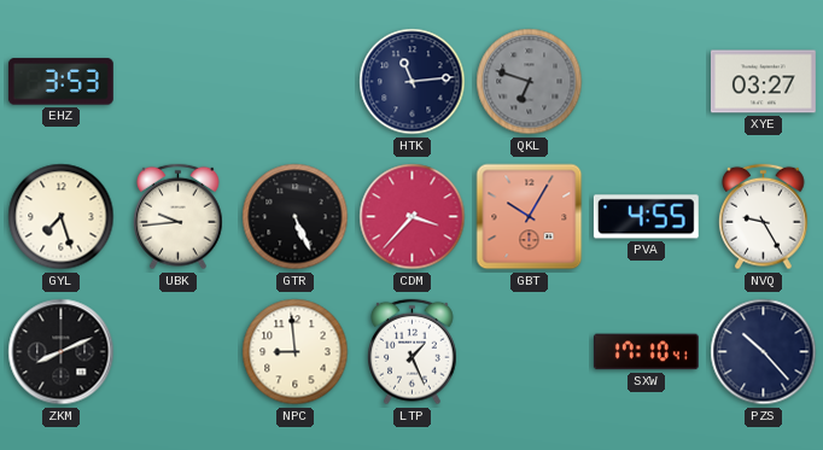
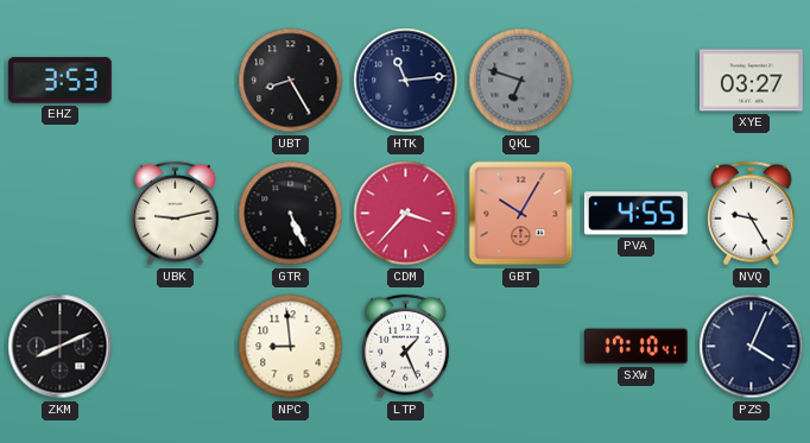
UBT: none -> 8:25 (291, 81)
GYL: 7:27 -> none (62, 217)
UBK: 9:44 -> 9:13 (176, 214)
PZS: 10:23 -> 4:04 (752, 347)
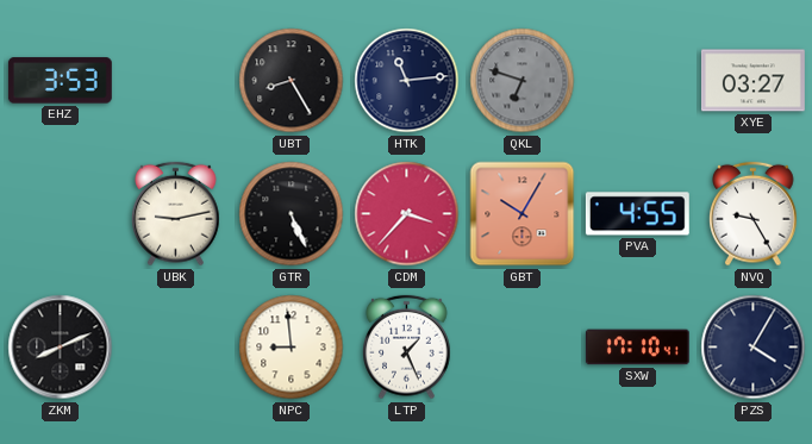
PZS: 4:04 -> 4:05 (754, 348)
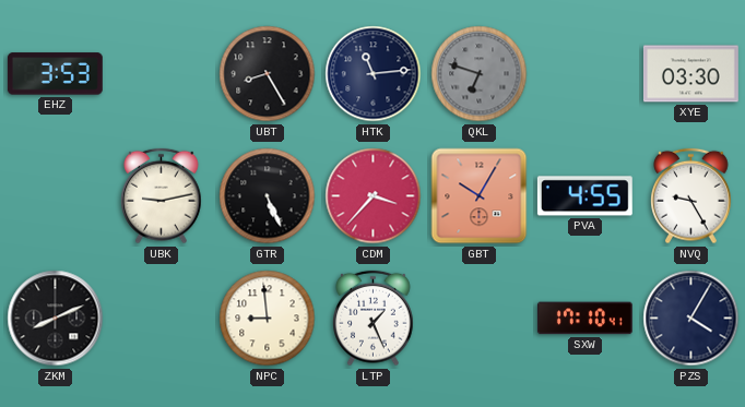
XYE: 03:27 -> 03:30 (690, 74)
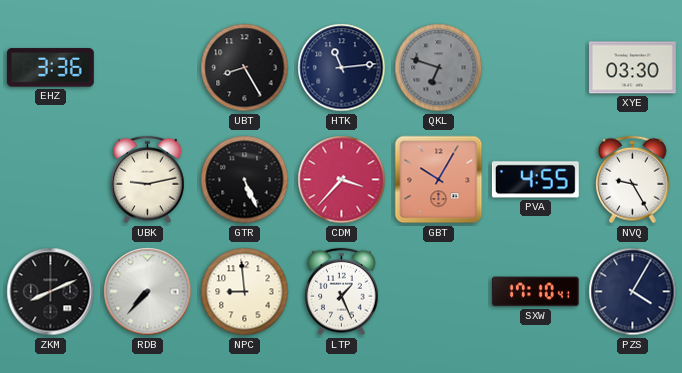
EHZ: 3:53 -> 3:36 (50, 68)
RDB: none -> 7:37 (148, 292)
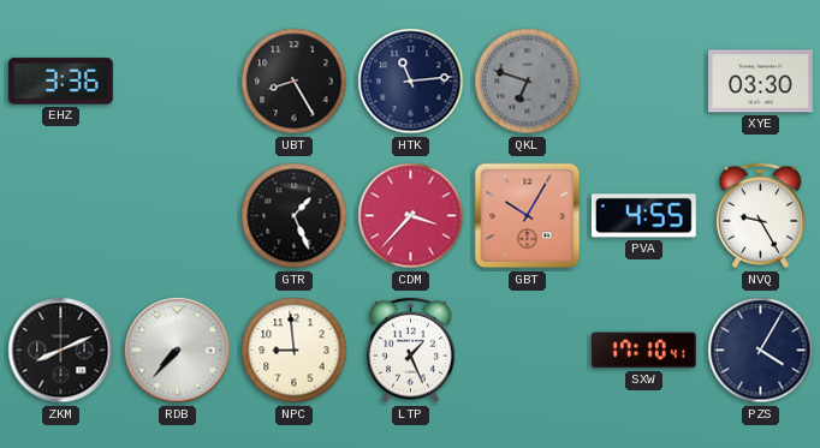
UBK: 9:13 -> none (148, 180)
GTR: 5:26 -> 1:26 (295, 216)
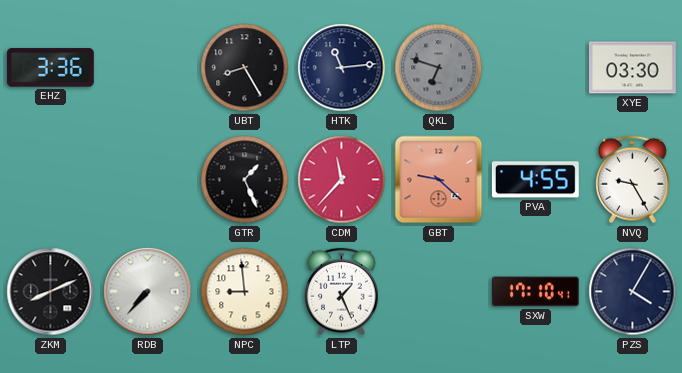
CDM: 3:37 -> 11:37 (342, 180)
GBT: 10:05 -> 9:22 (439, 180)
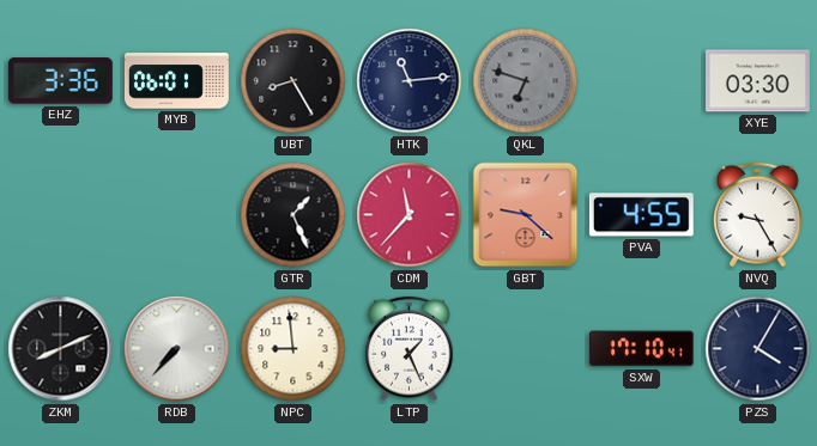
MYB: none -> 06:01 (176, 81)
